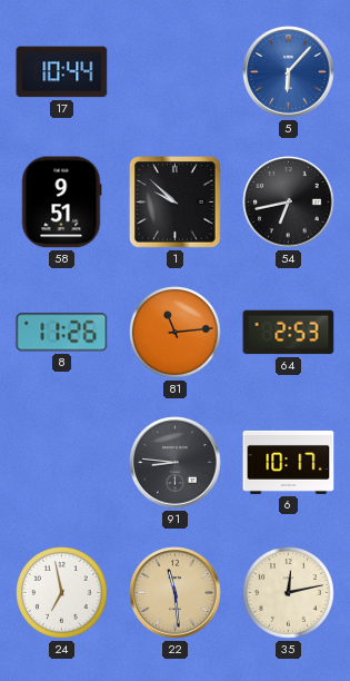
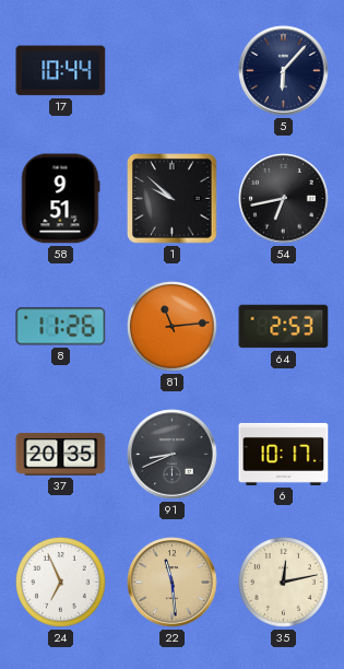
5 dial: blue -> navy (284, 71)
37: none -> 20:35 (61, 454)
91: 8:46 -> 8:41 (173, 455)
24: 6:58 -> 6:56 (61, 583)
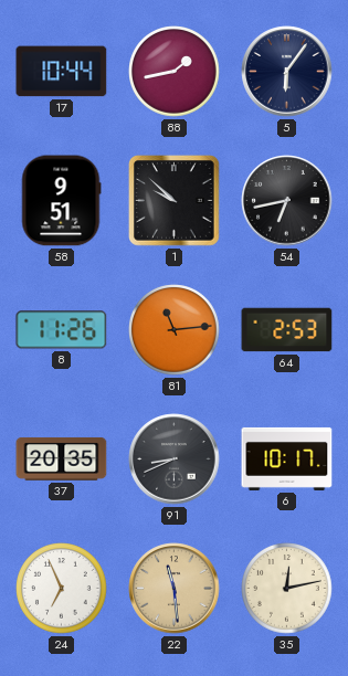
88: none -> 1:43 (175, 72)
5: 6:07 -> 6:06 (287, 72)
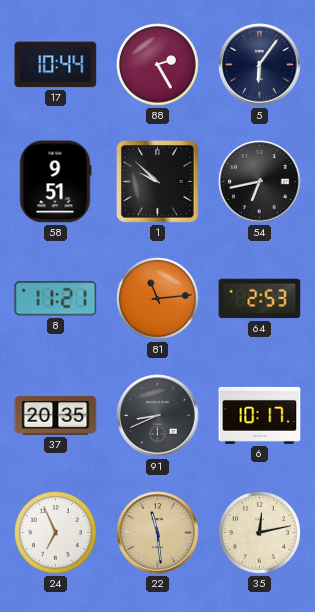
88: 1:43 -> 2:25 (158, 65)
8: 11:26 -> 11:21 (56, 299)
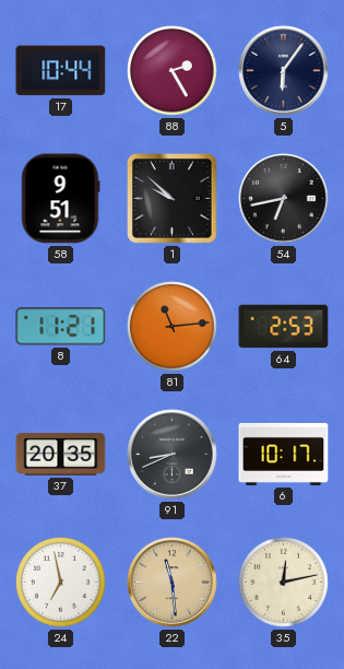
24: 6:56 -> 6:58 (61, 583)
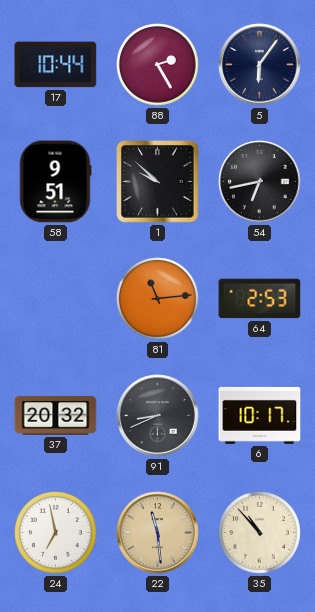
8: 11:21 -> none (61, 327)
37: 20:35 -> 20:32 (56, 415)
35: 12:13 -> 10:53 (260, 533)
